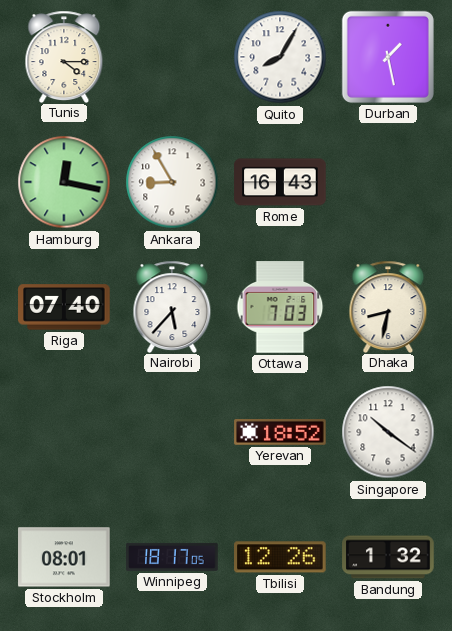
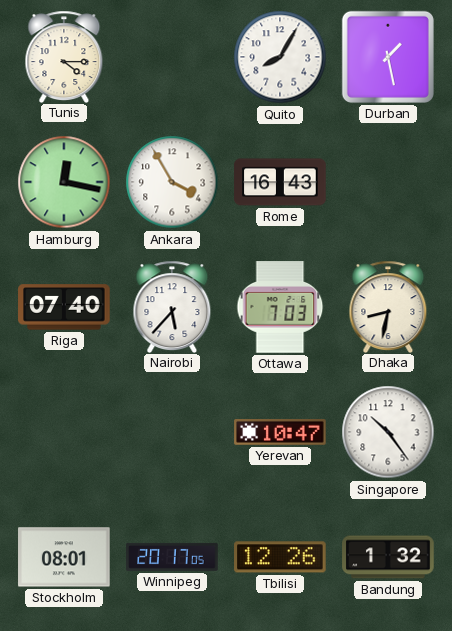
Ankara: 8:55 -> 3:55 (172, 182)
Yerevan: 18:52 -> 10:47 (280, 433)
Singapore: 10:21 -> 10:24 (388, 432)
Winnipeg: 18:17 -> 20:17 (172, 557)
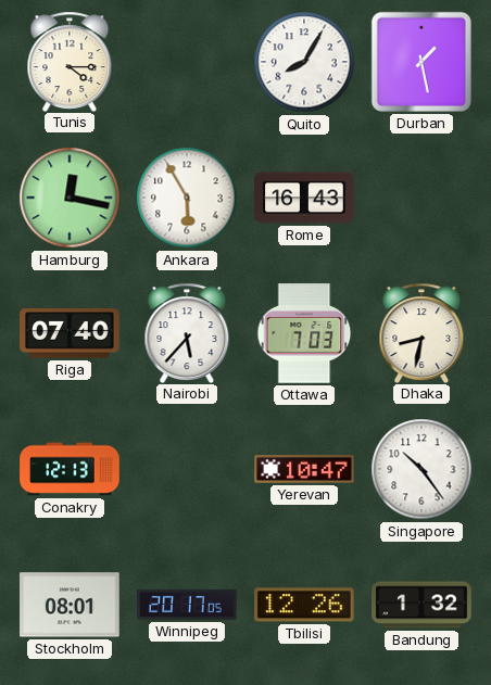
Ankara: 3:55 -> 5:55 (187, 198)
Conakry: none -> 12:13 (70, 469)
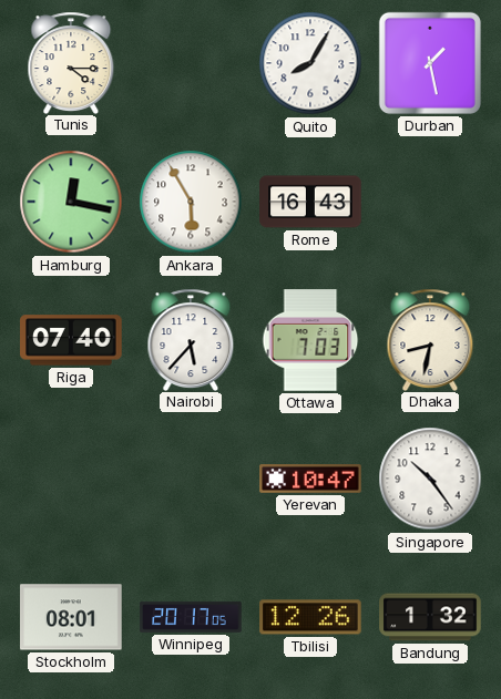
Conakry: 12:13 -> none (70, 469)
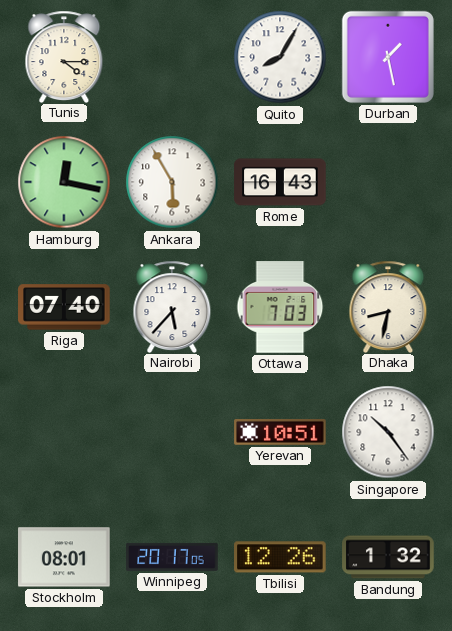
Yerevan: 10:47 -> 10:51 (280, 433)
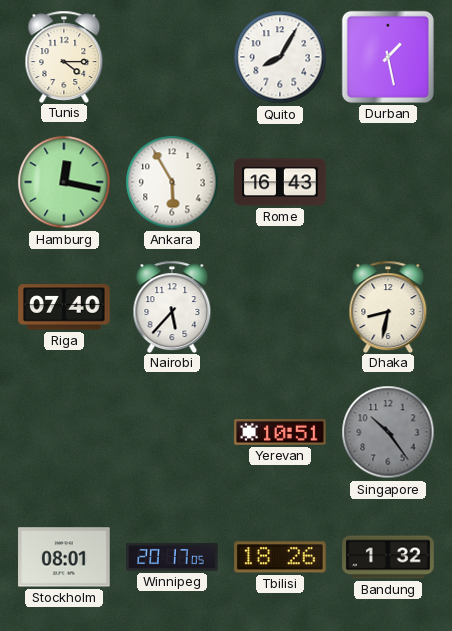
Ottawa: 7:03 -> none (280, 307)
Singapore dial: white -> grey (388, 432)
Tbilisi: 12:26 -> 18:26 (280, 557)
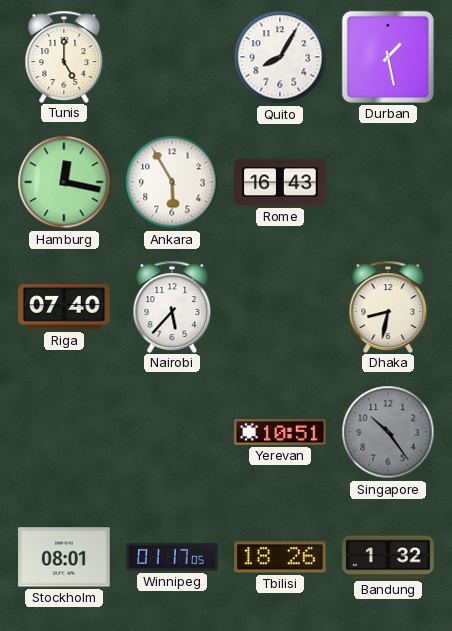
Tunis: 4:15 -> 5:00 (64, 56)
Winnipeg: 20:17 -> 01:17 (172, 557)
